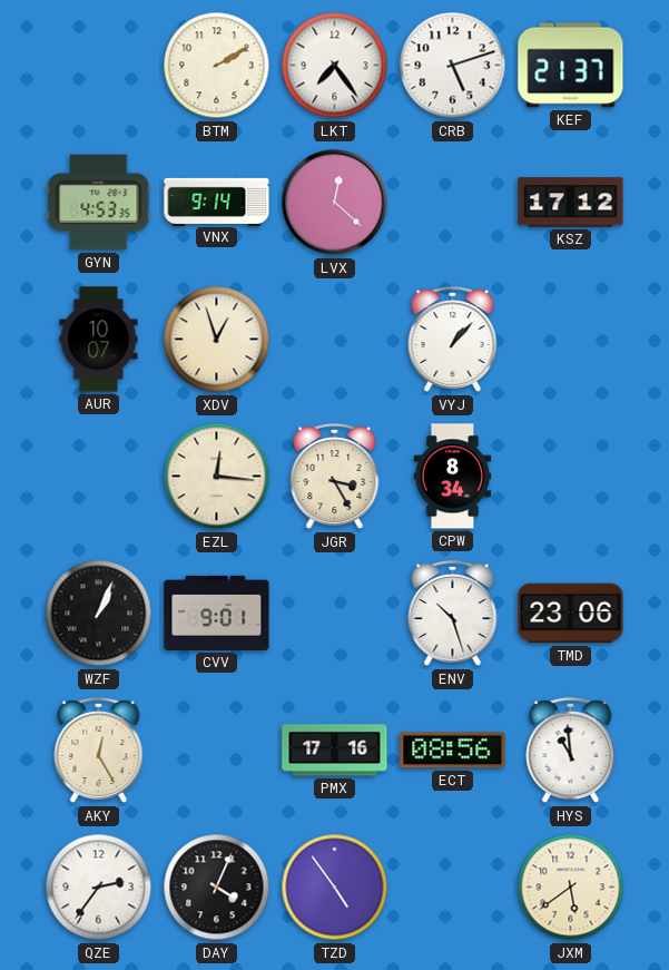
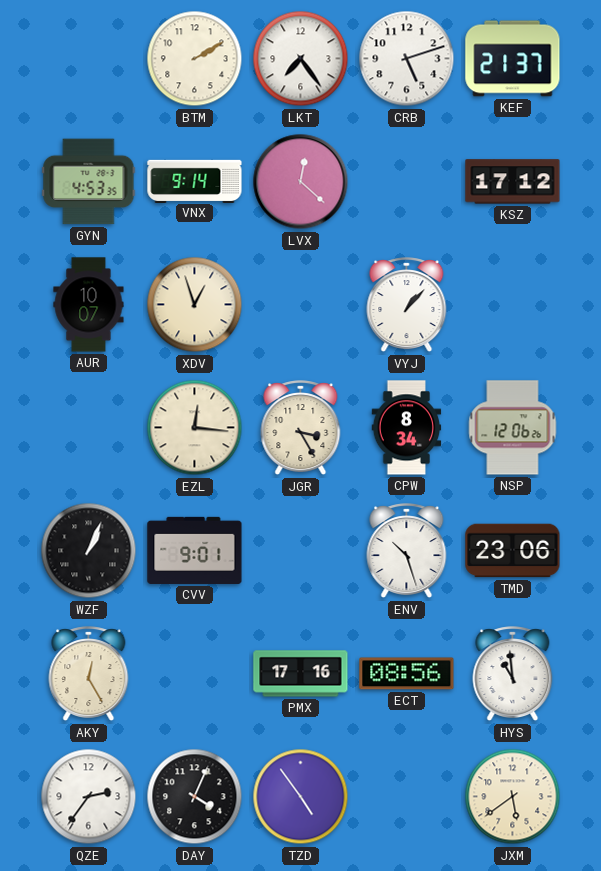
NSP: none -> 12:06 (513, 428)
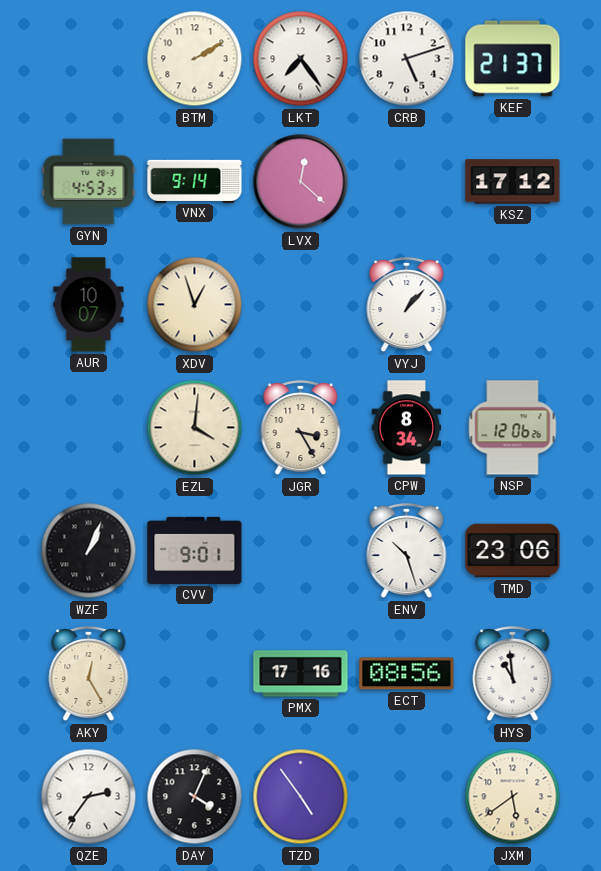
EZL: 12:16 -> 4:01 (195, 428)
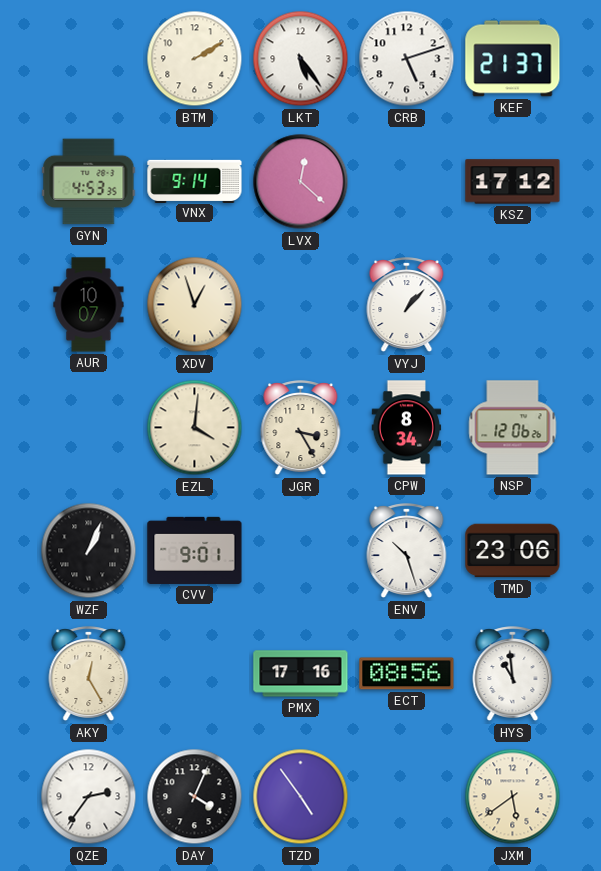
LKT: 7:24 -> 5:24 (301, 59)
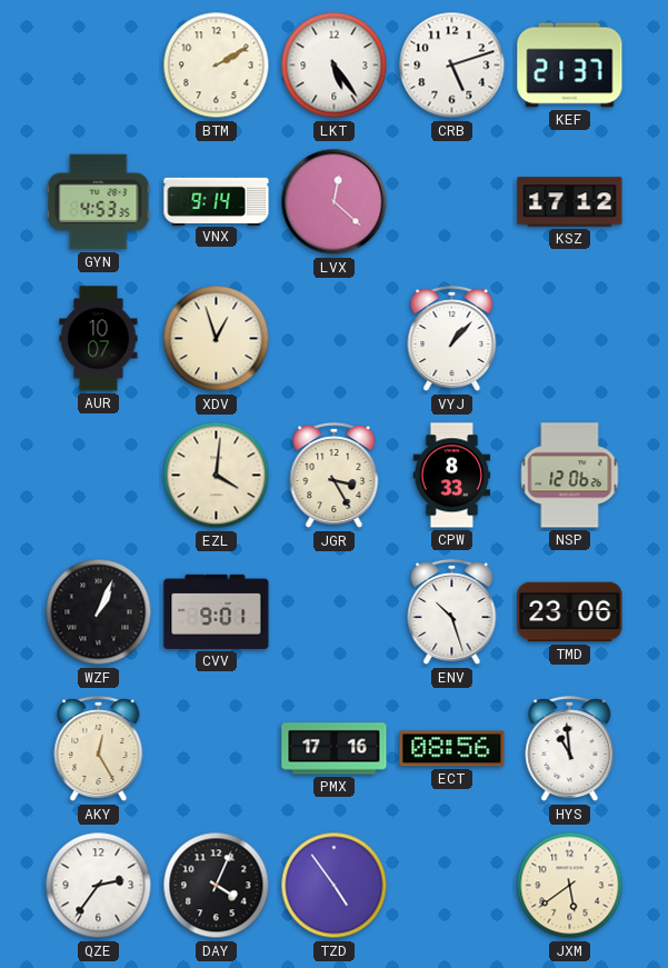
CPW: 8:34 -> 8:33 (452, 476)
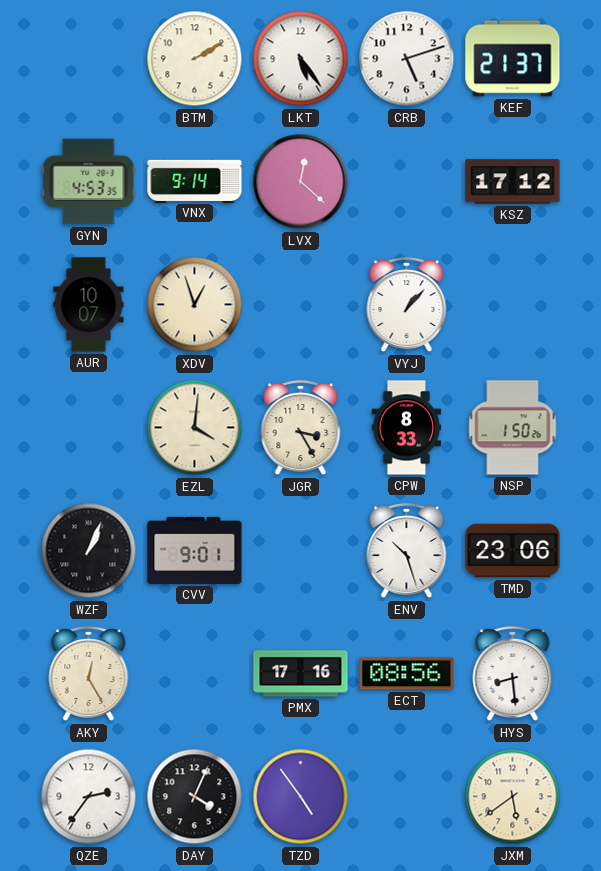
NSP: 12:06 -> 1:50 (513, 428)
HYS: 10:59 -> 8:29 (513, 674)
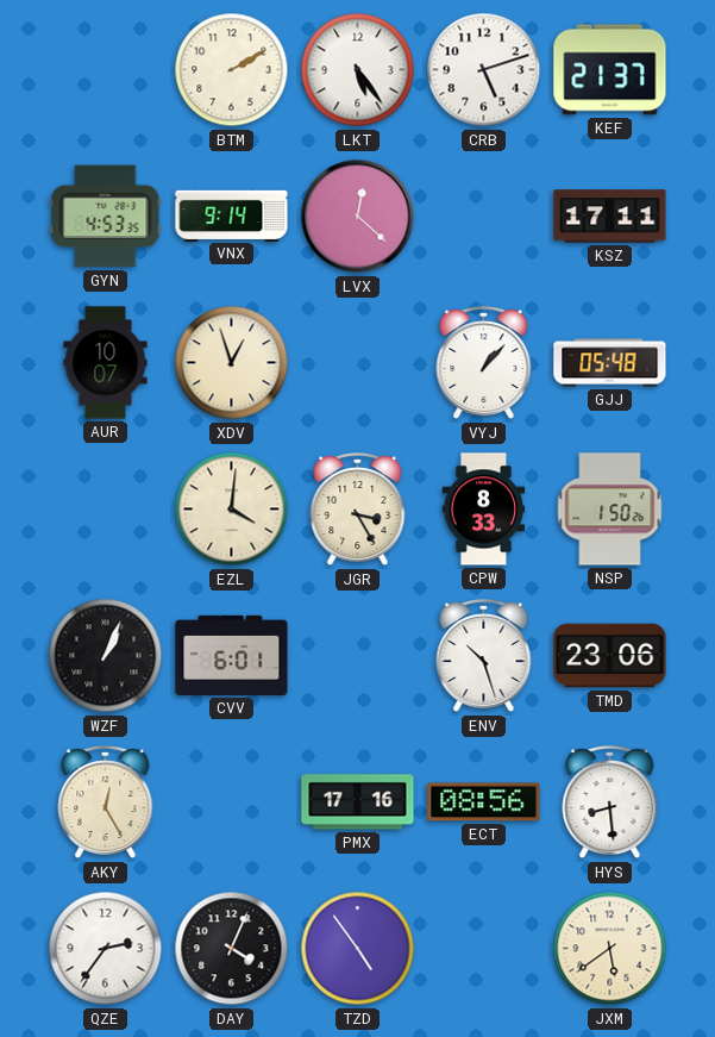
KSZ: 17:12 -> 17:11 (610, 217)
GJJ: none -> 05:48 (610, 363)
CVV: 9:01 -> 6:01 (232, 655)
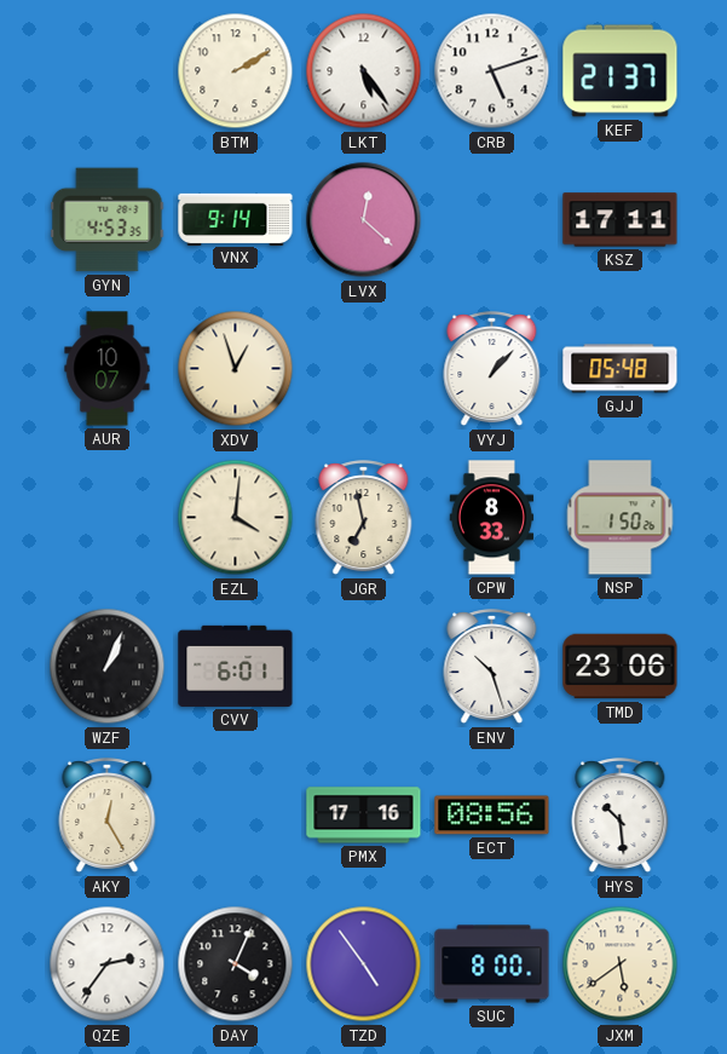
JGR: 3:25 -> 6:58 (364, 518)
HYS: 8:29 -> 10:29 (621, 816)
SUC: none -> 8:00 (492, 964)
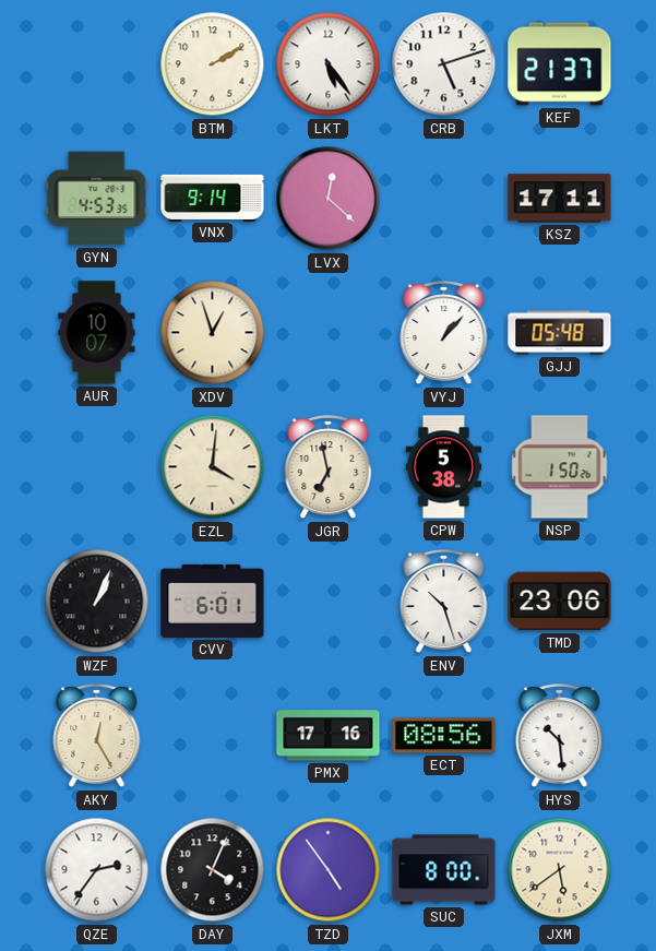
CPW: 8:33 -> 5:38 (444, 467)
